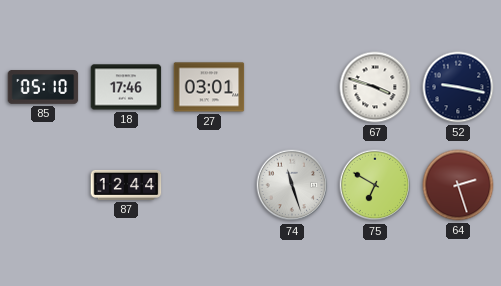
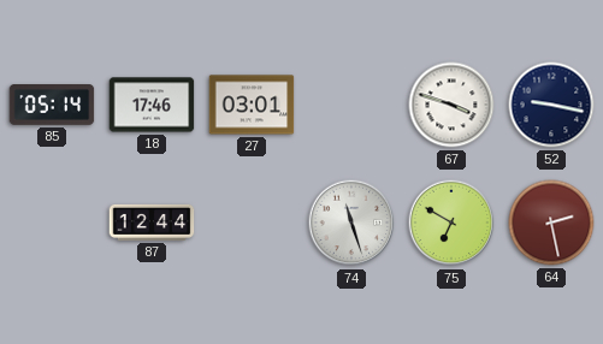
85: 05:10 -> 05:14 (52, 105)
64: 2:27 -> 2:28 (551, 223)
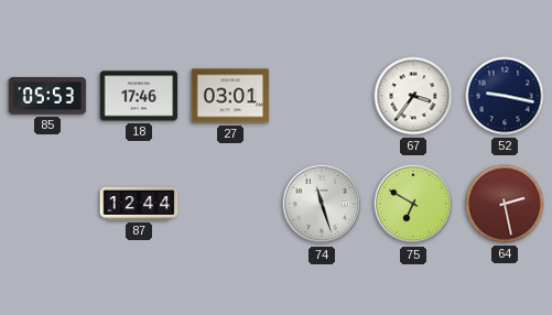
85: 05:14 -> 05:53 (47, 96)
67: 3:48 -> 3:36 (413, 96)
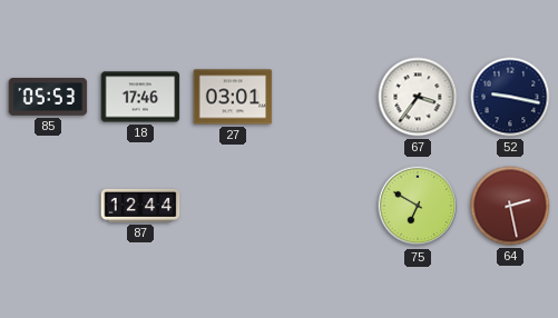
74: 11:27 -> none (322, 204)
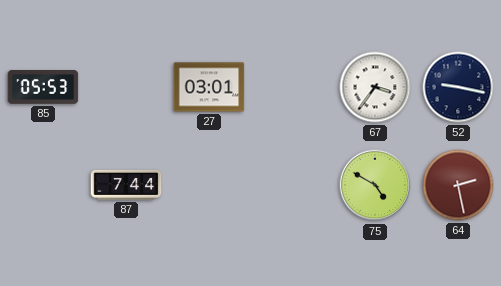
18: 17:46 -> none (140, 97)
87: 12:44 -> 7:44 (126, 185)
75: 6:50 -> 4:50 (375, 185)
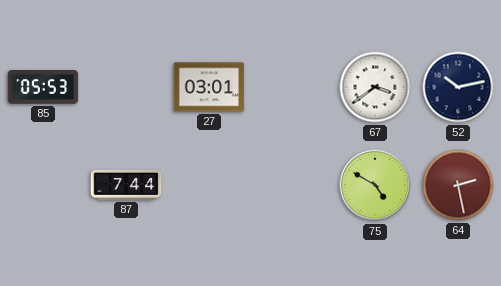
67: 3:36 -> 3:39 (375, 87)
52: 9:17 -> 10:13 (458, 87)
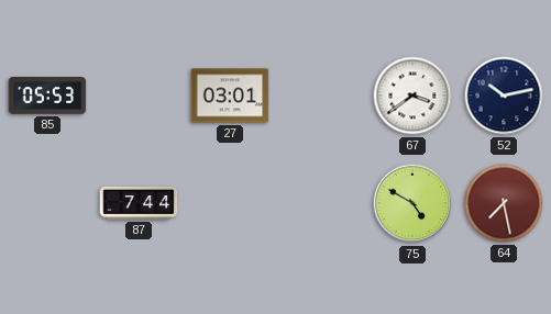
64: 2:28 -> 7:28 (504, 203)
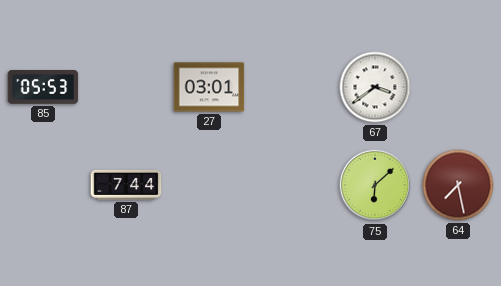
52: 10:13 -> none (504, 96)
75: 4:50 -> 6:08 (375, 185)
